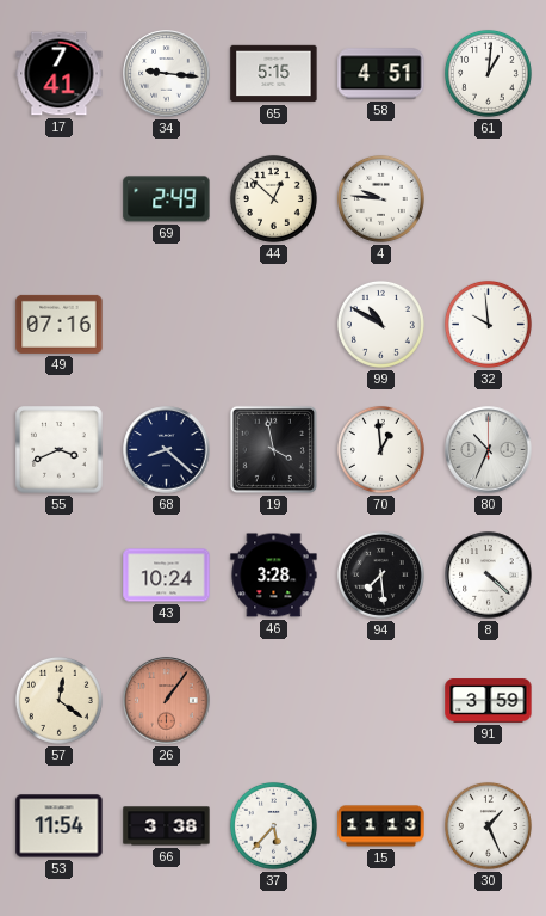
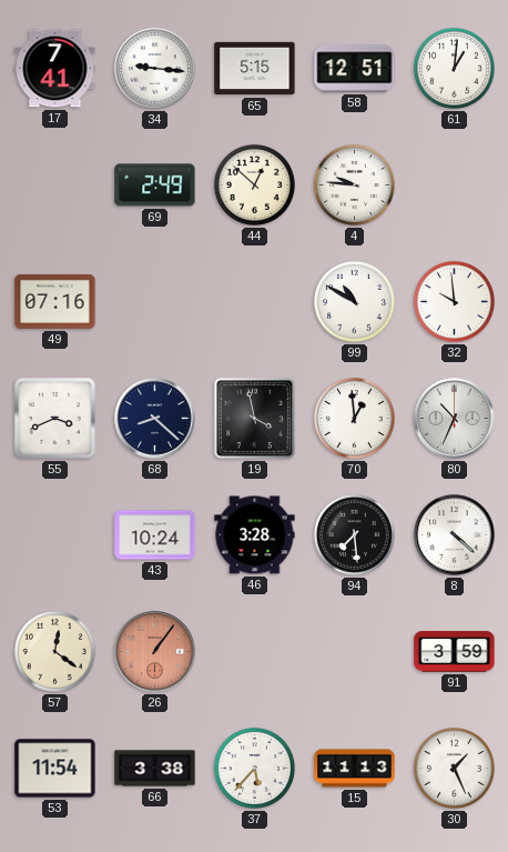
58: 4:51 -> 12:51 (355, 69)
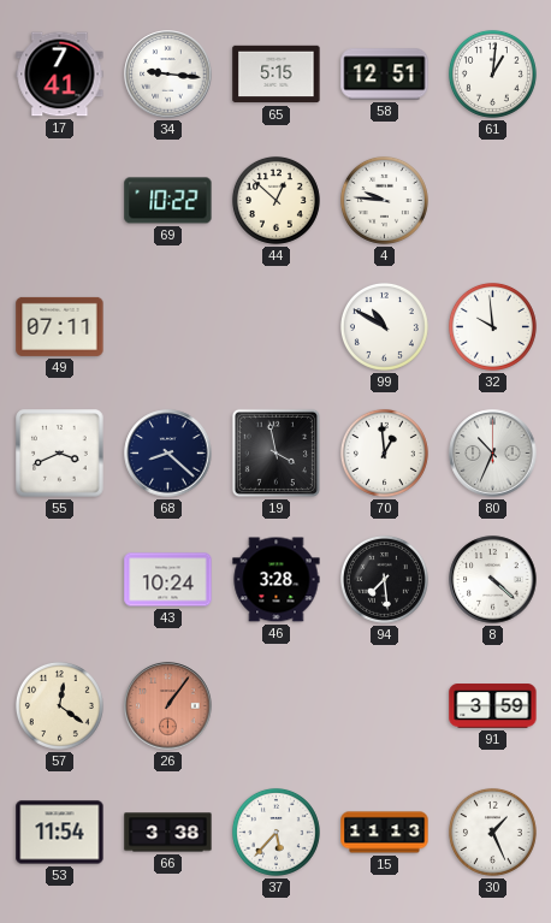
69: 2:49 -> 10:22 (168, 201)
49: 07:16 -> 07:11 (60, 326)
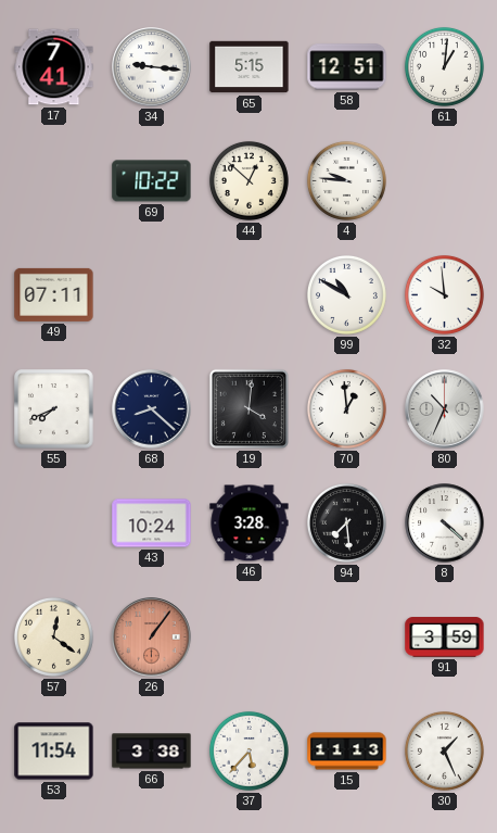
55: 3:41 -> 7:41 (54, 409)
19: 3:58 -> 4:01 (248, 408)
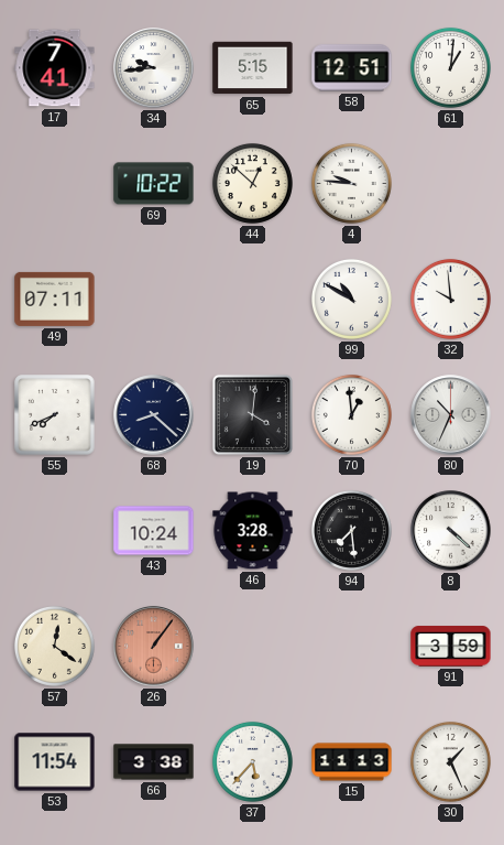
34: 9:16 -> 9:44 (154, 68)
